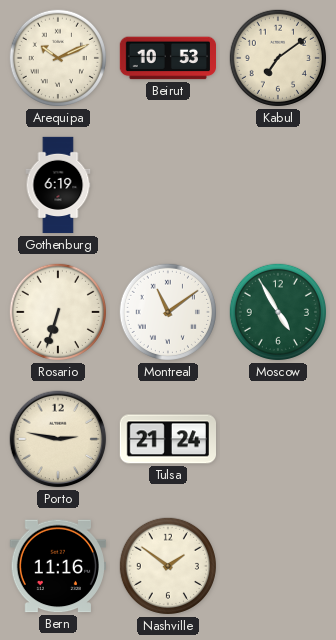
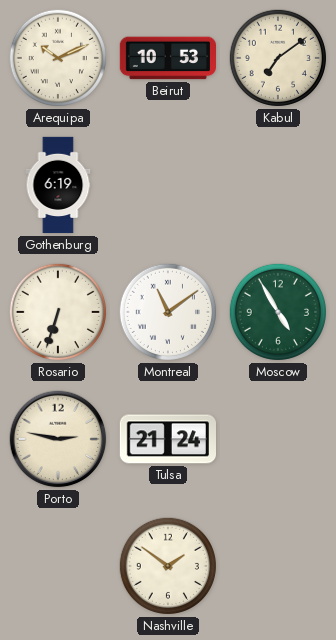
Bern: 11:16 -> none (58, 566)
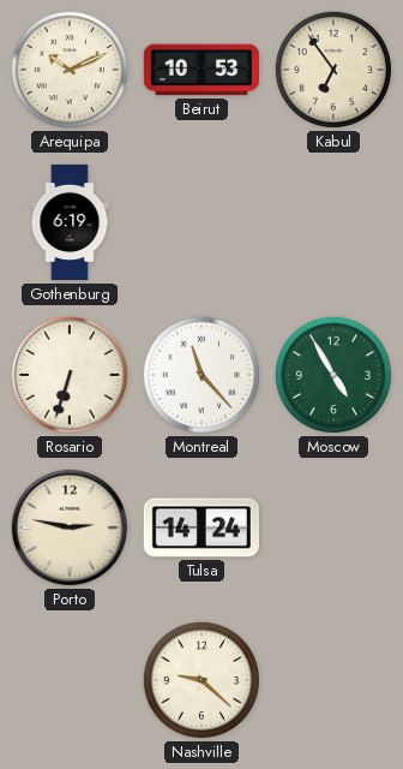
Kabul: 7:09 -> 6:54 (333, 70)
Montreal: 11:09 -> 11:23 (201, 375)
Tulsa: 21:24 -> 14:24 (200, 527)
Nashville: 1:51 -> 9:22 (201, 680)
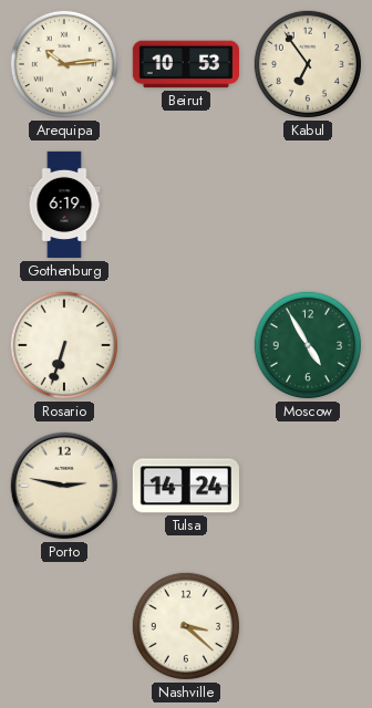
Arequipa: 10:11 -> 10:14 (64, 64)
Montreal: 11:23 -> none (201, 375)
Nashville: 9:22 -> 3:22 (186, 626)
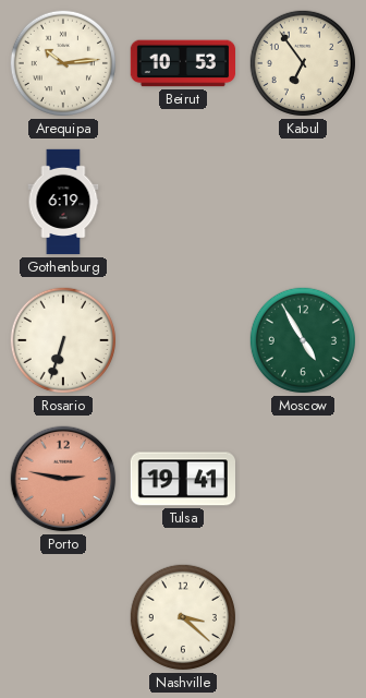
Porto dial: cream -> salmon (63, 479)
Tulsa: 14:24 -> 19:41 (182, 479)
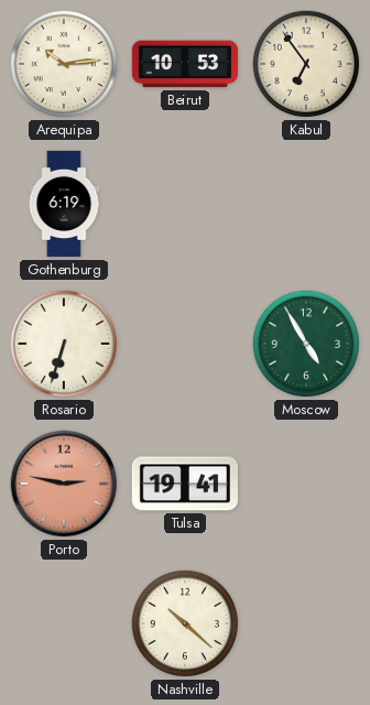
Nashville: 3:22 -> 10:22 (185, 623)
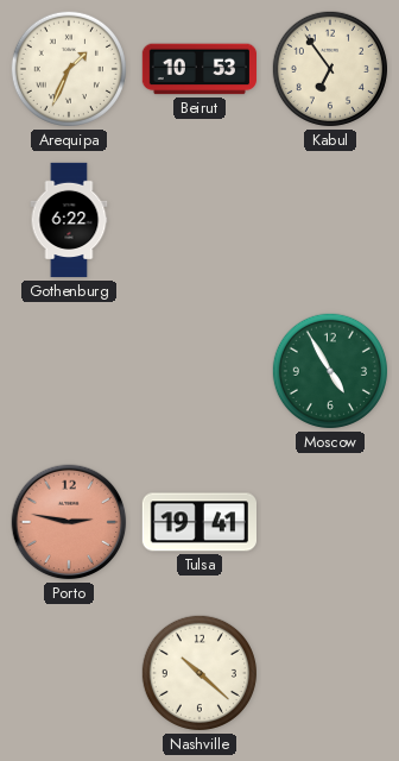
Arequipa: 10:14 -> 1:34 (69, 69)
Gothenburg: 6:19 -> 6:22 (69, 220)
Rosario: 6:33 -> none (64, 344)
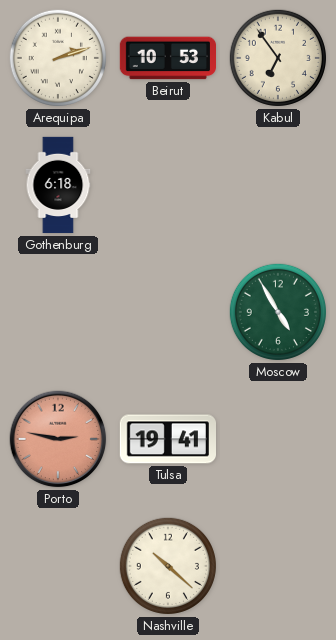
Arequipa: 1:34 -> 2:12 (58, 58)
Gothenburg: 6:22 -> 6:18 (58, 185)
